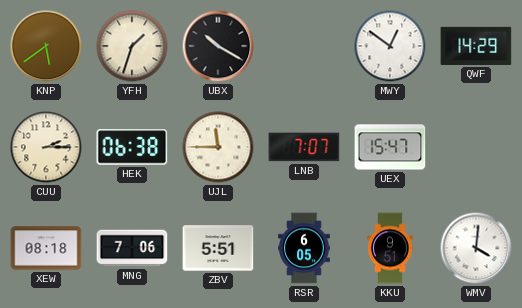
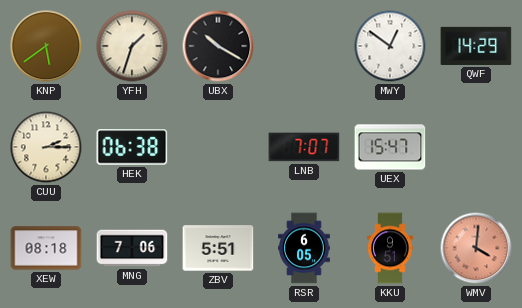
UJL: 11:45 -> none (218, 147)
WMV dial: white -> salmon (476, 248)
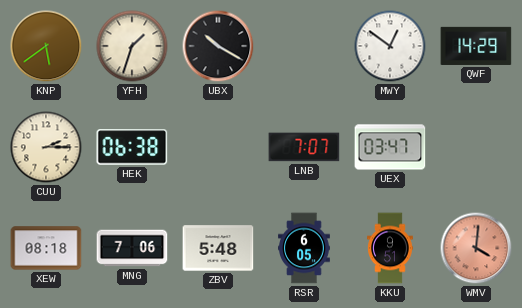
UEX: 15:47 -> 03:47 (390, 147)
ZBV: 5:51 -> 5:48 (218, 248)
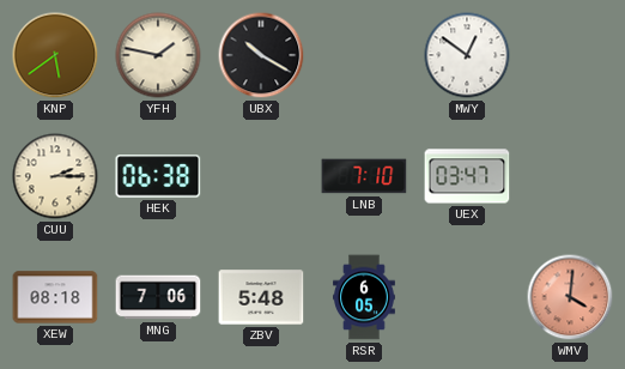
YFH: 1:33 -> 1:47 (158, 55)
QWF: 14:29 -> none (476, 46)
LNB: 7:07 -> 7:10 (364, 176)
KKU: 9:51 -> none (390, 248)
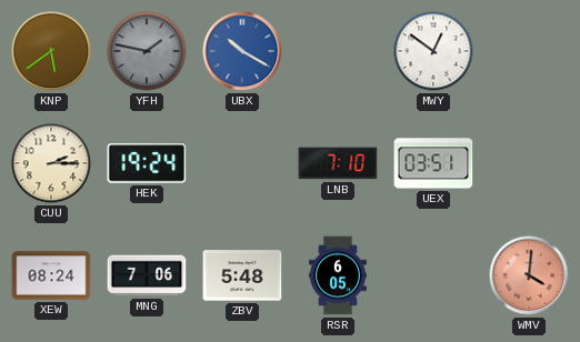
YFH dial: cream -> grey (147, 51)
UBX dial: black -> blue (242, 51)
HEK: 06:38 -> 19:24 (147, 163)
UEX: 03:47 -> 03:51 (433, 163)
XEW: 08:18 -> 08:24 (51, 275)
